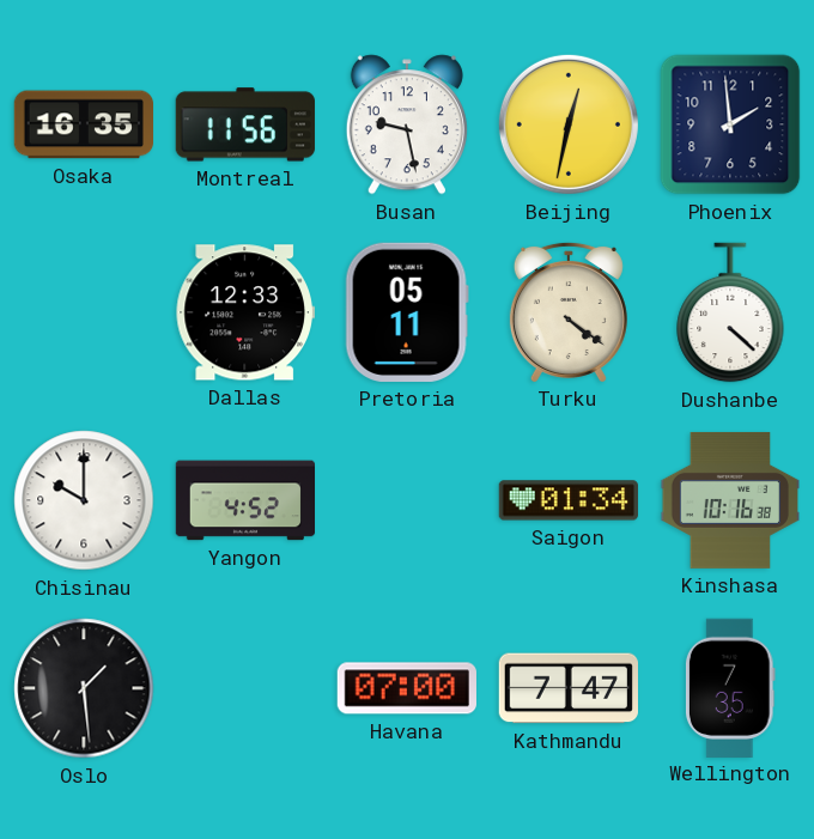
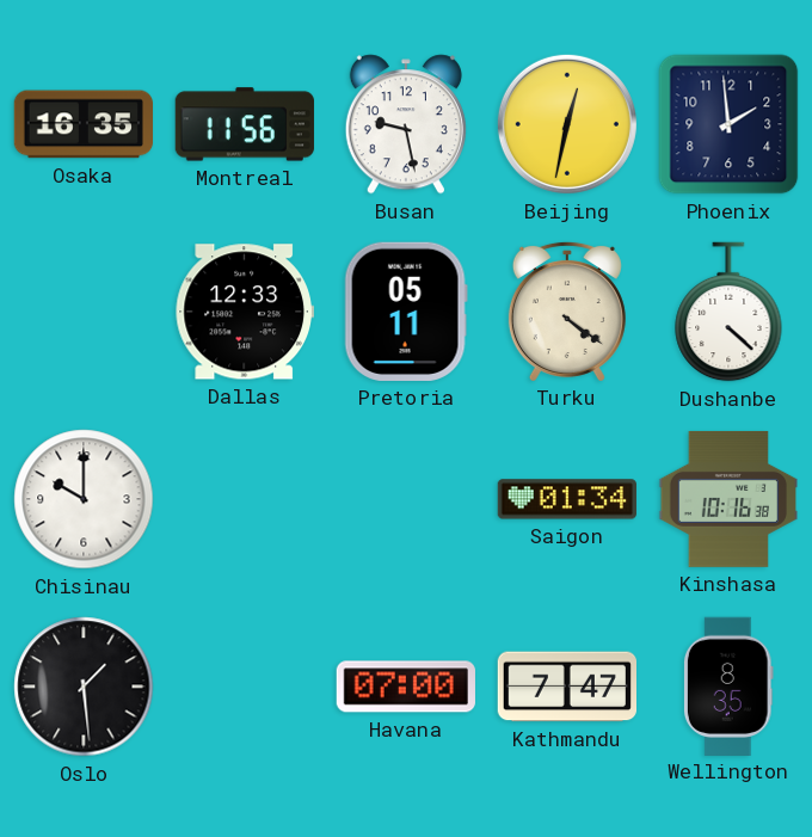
Yangon: 4:52 -> none (244, 500)
Wellington: 7:35 -> 8:35 (728, 685)
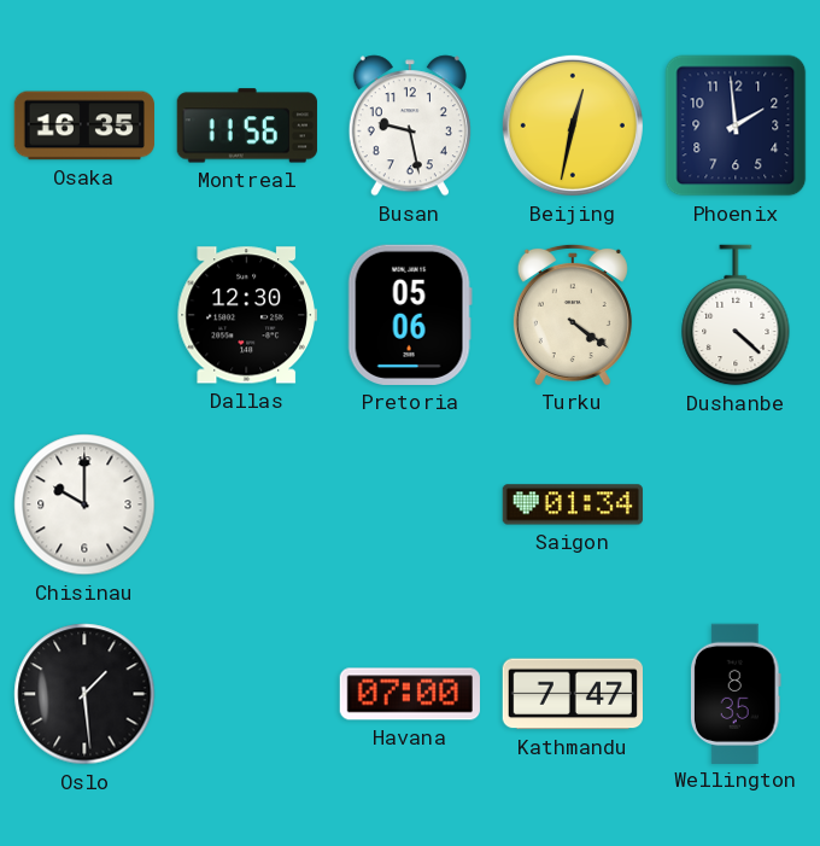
Dallas: 12:33 -> 12:30 (247, 315)
Pretoria: 05:11 -> 05:06 (410, 315)
Kinshasa: 10:16 -> none (727, 499)
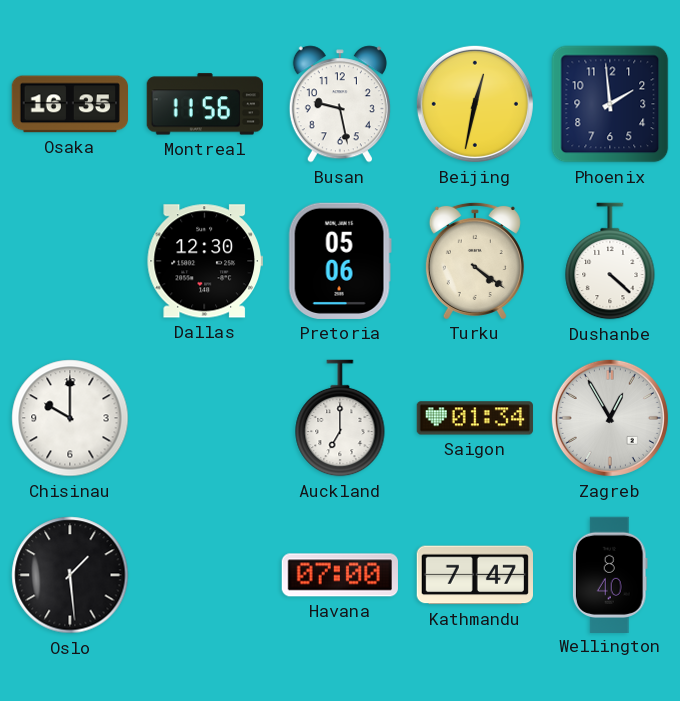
Auckland: none -> 7:00 (340, 418)
Zagreb: none -> 12:55 (610, 418)
Wellington: 8:35 -> 8:40 (610, 574)
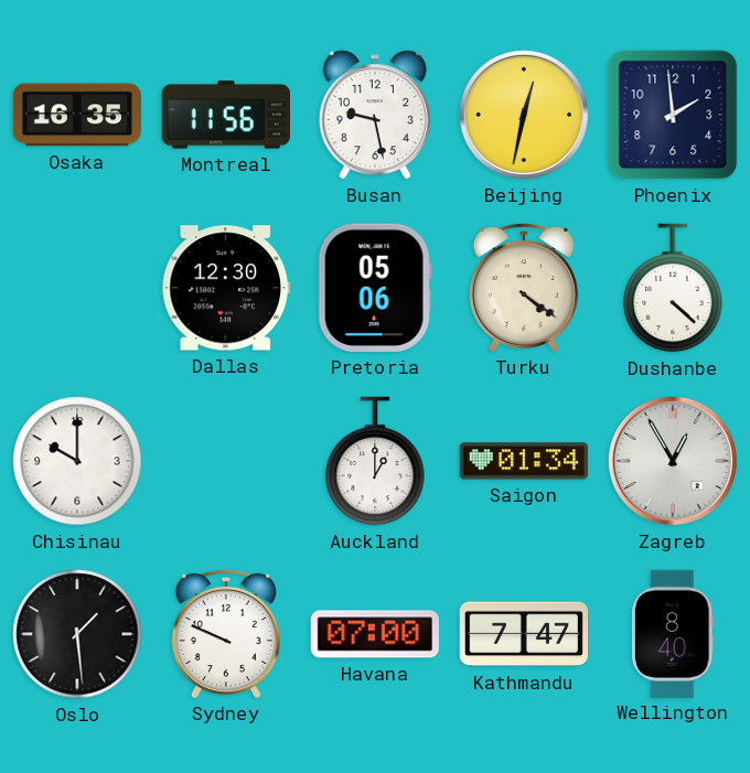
Auckland: 7:00 -> 1:00 (375, 461)
Sydney: none -> 9:49 (226, 633)
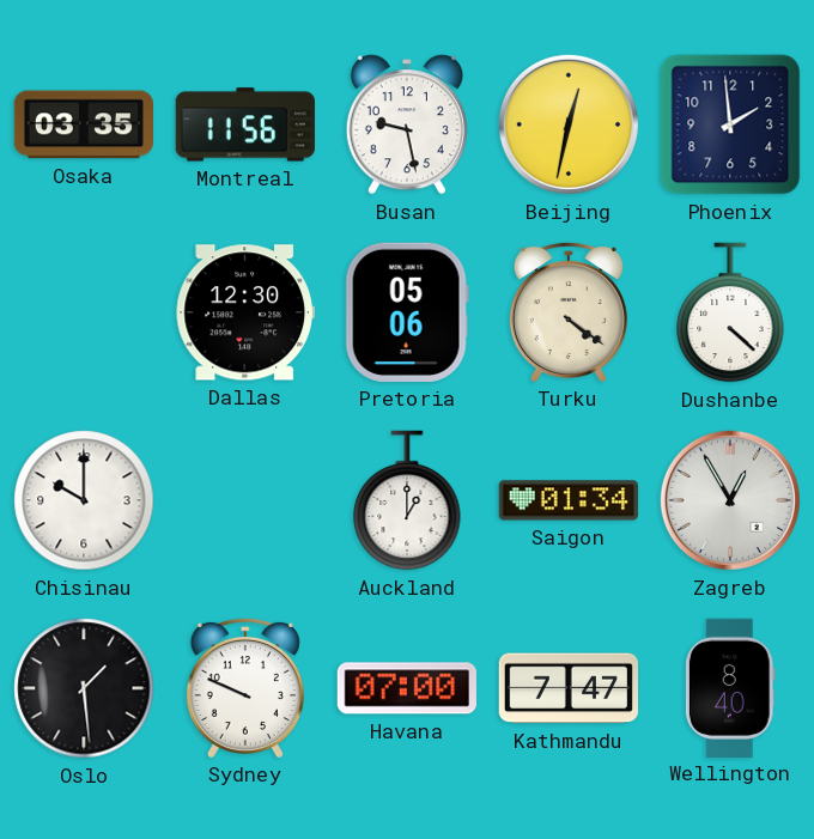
Osaka: 16:35 -> 03:35 (83, 124)
